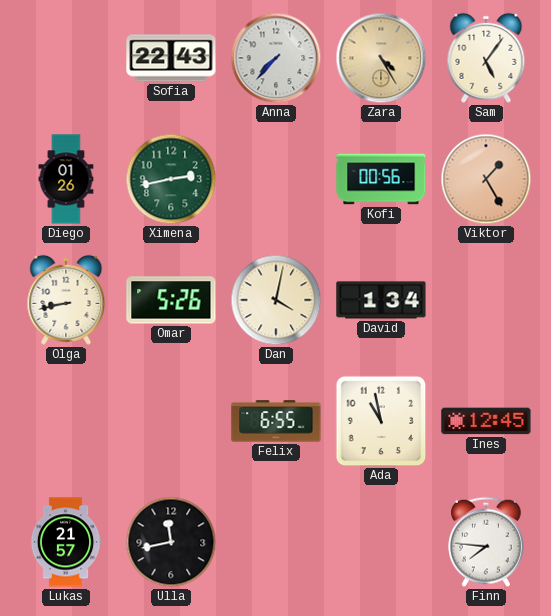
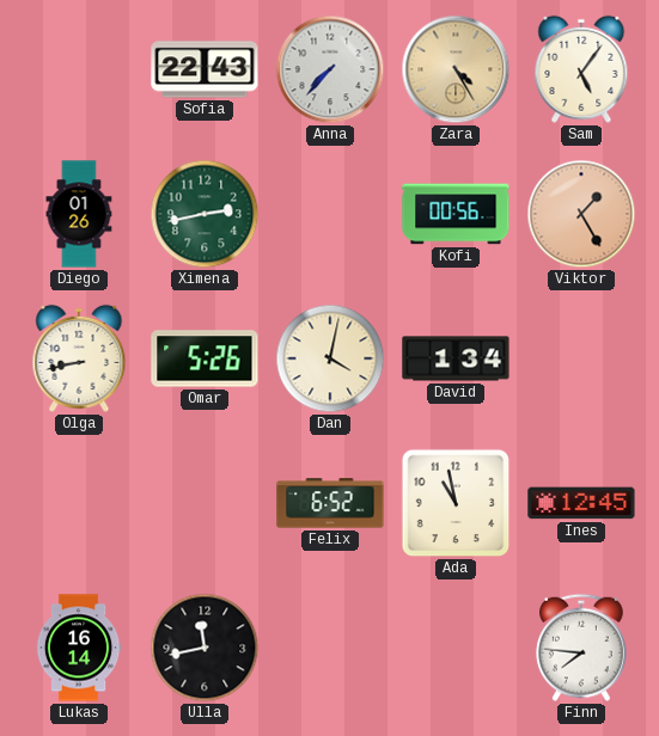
Felix: 6:55 -> 6:52 (330, 503)
Lukas: 21:57 -> 16:14 (79, 648)
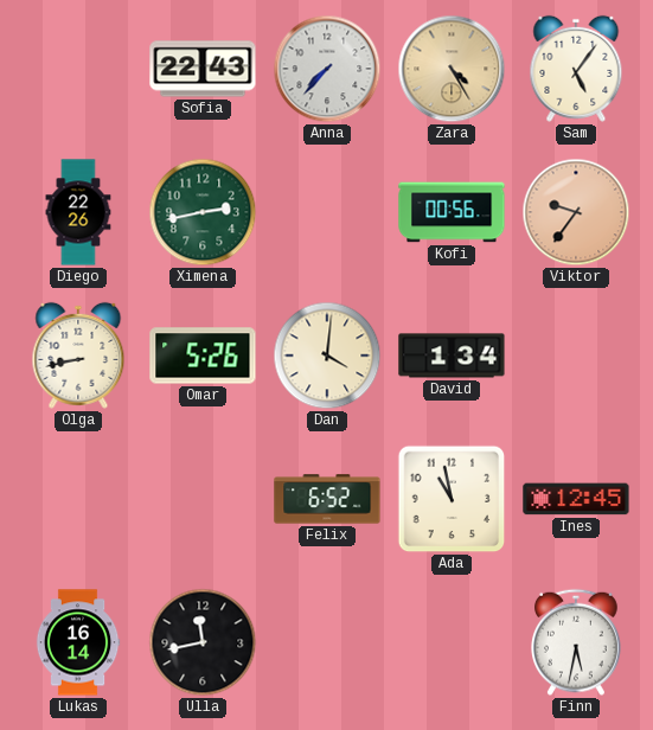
Diego: 01:26 -> 22:26 (78, 212)
Viktor: 1:25 -> 9:36 (576, 212)
Dan: 4:02 -> 4:01 (327, 356)
Finn: 7:46 -> 5:32 (577, 642)
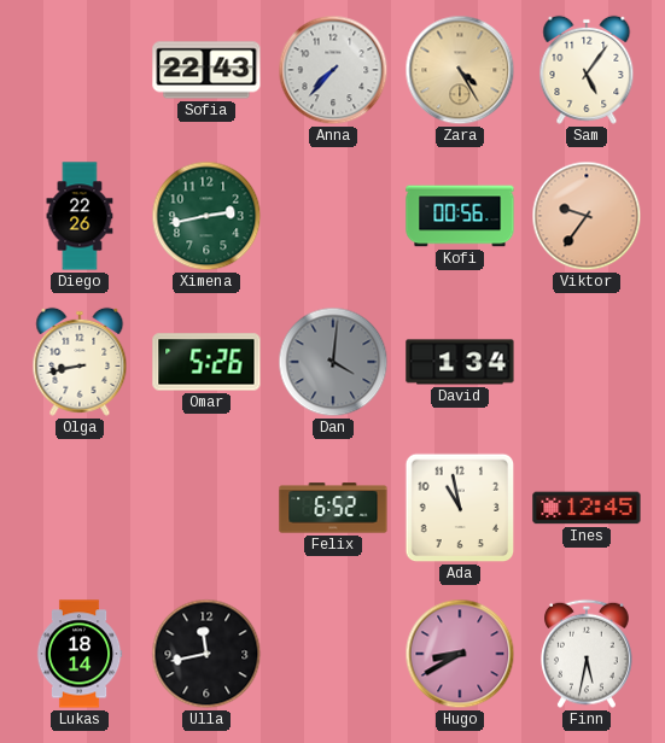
Dan dial: cream -> grey (333, 362)
Lukas: 16:14 -> 18:14 (80, 654)
Hugo: none -> 8:40 (460, 654)
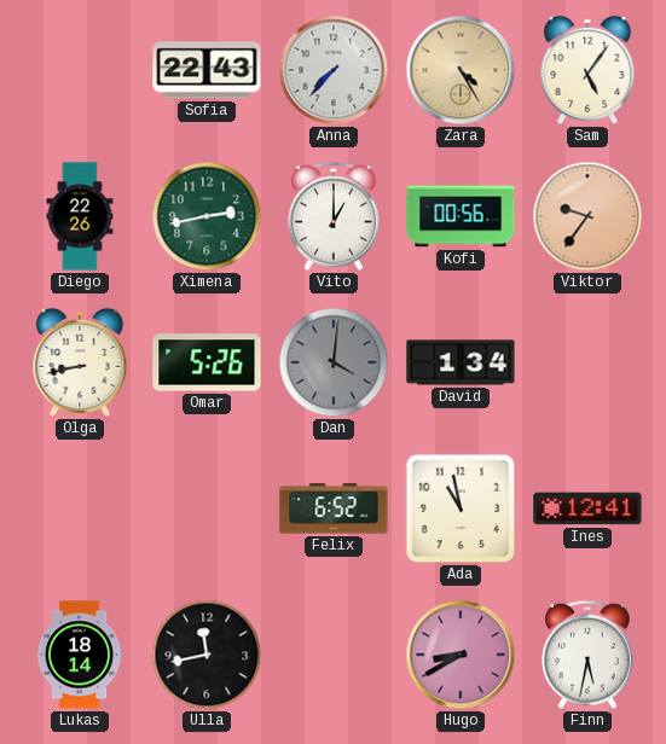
Vito: none -> 1:00 (335, 216)
Ines: 12:45 -> 12:41 (587, 508)
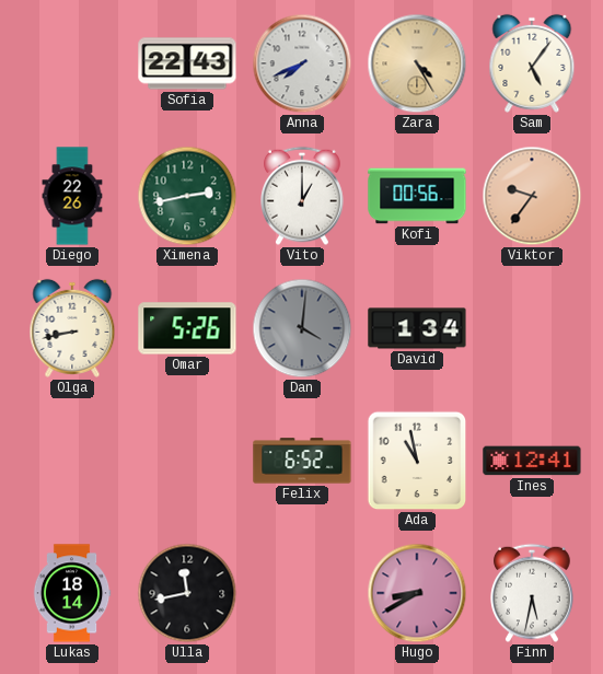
Anna: 7:37 -> 7:41 (302, 63)
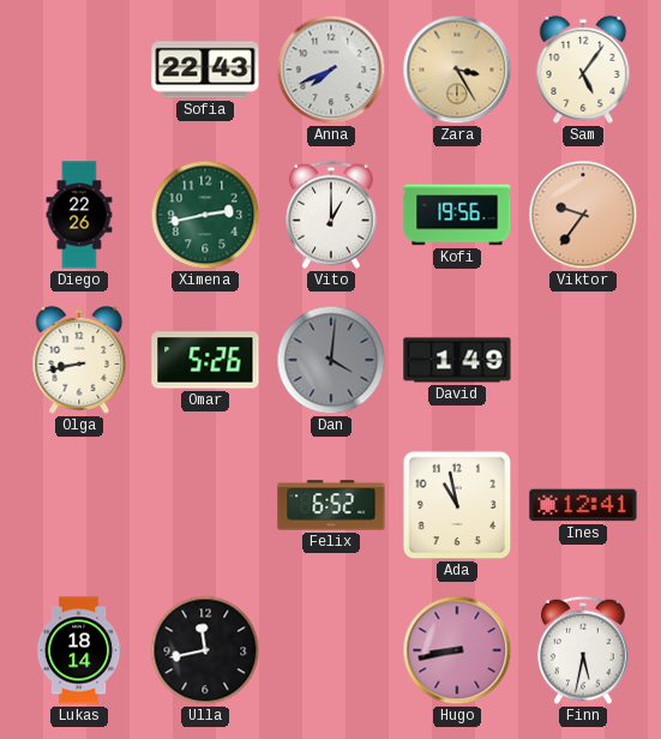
Zara: 4:25 -> 3:25 (457, 70)
Kofi: 00:56 -> 19:56 (457, 215)
David: 1:34 -> 1:49 (457, 360)
Hugo: 8:40 -> 8:43 (457, 650)
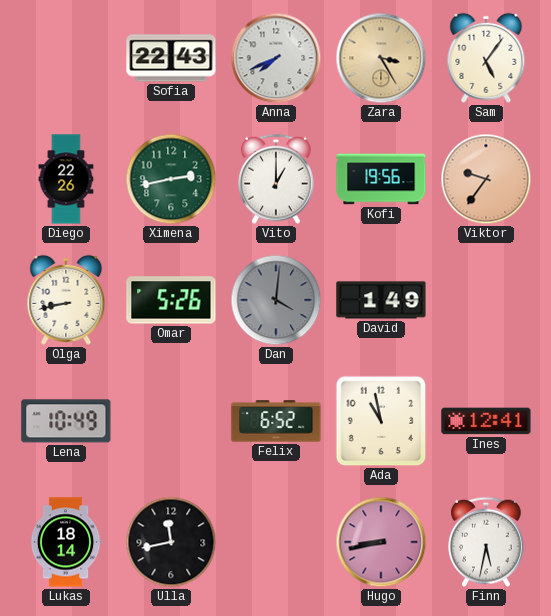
Lena: none -> 10:49 (66, 421)
